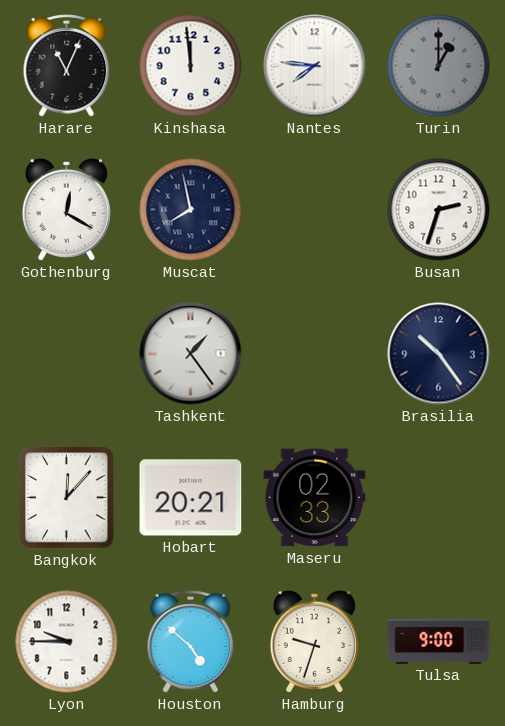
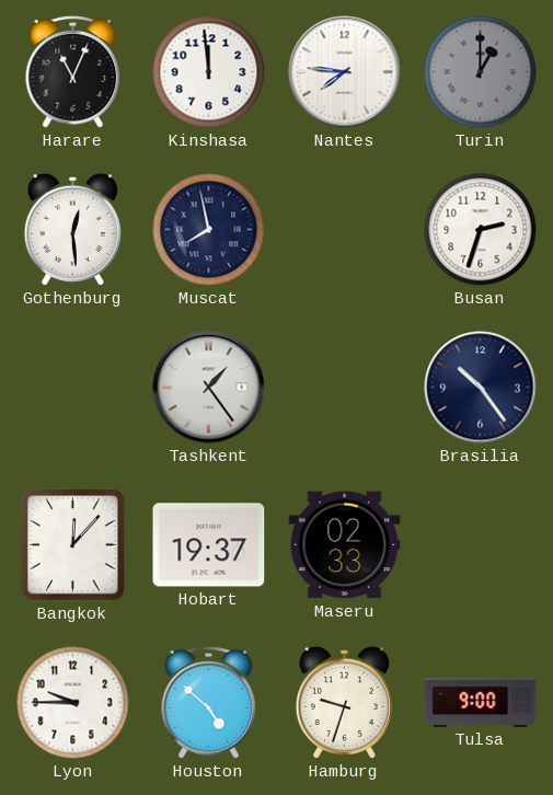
Gothenburg: 12:20 -> 12:29 (72, 229)
Hobart: 20:21 -> 19:37 (209, 545)
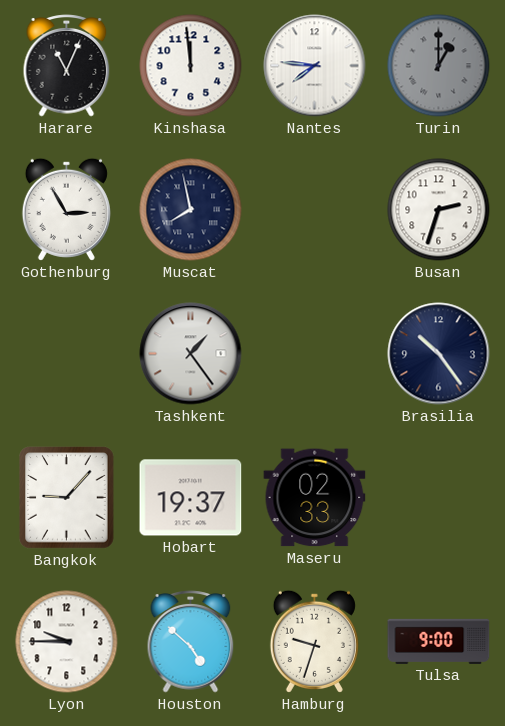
Gothenburg: 12:29 -> 2:55 (66, 209)
Bangkok: 12:07 -> 9:07 (67, 498)
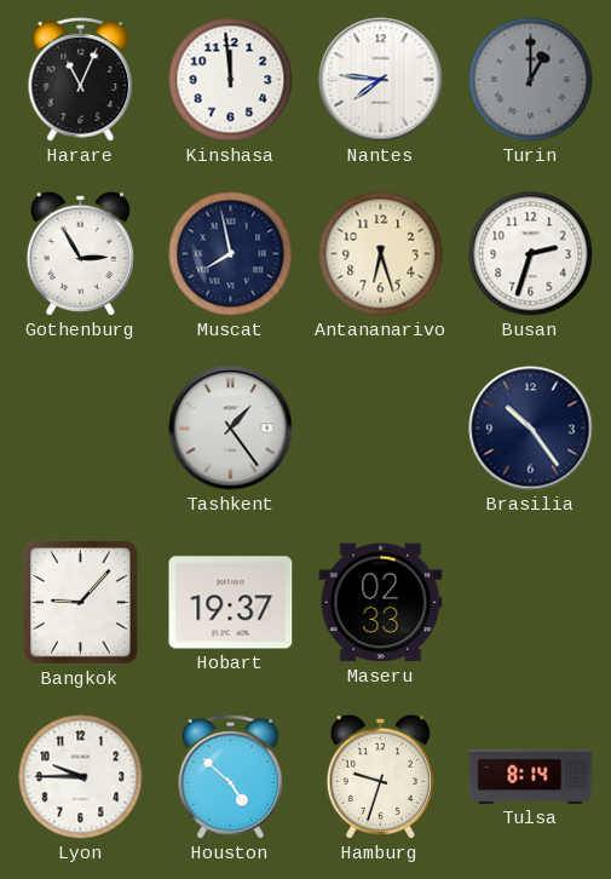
Antananarivo: none -> 6:27 (381, 254)
Tulsa: 9:00 -> 8:14 (531, 776)
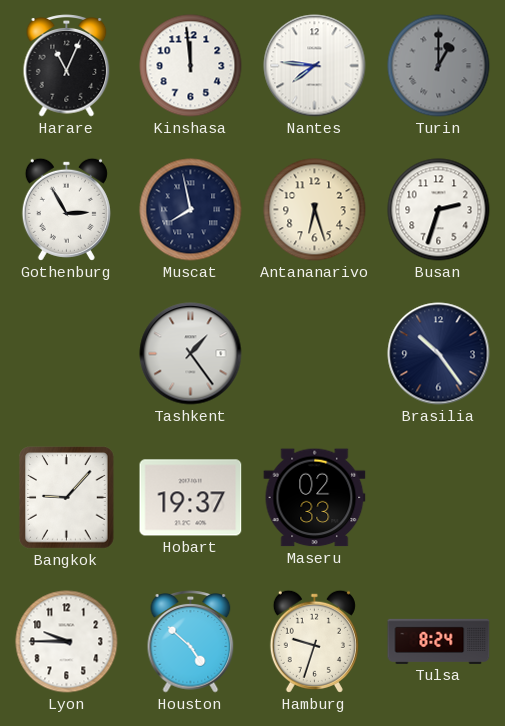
Tulsa: 8:14 -> 8:24 (439, 641)
